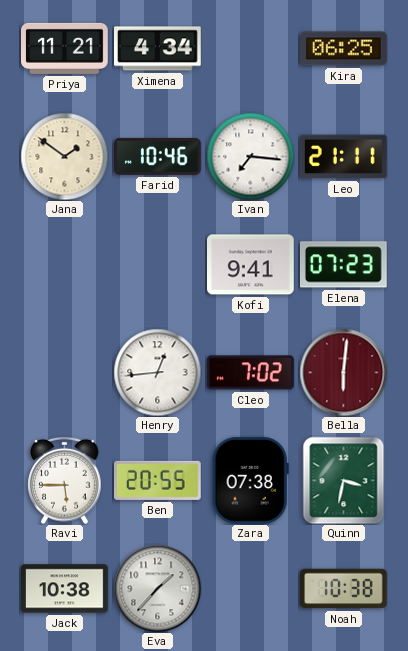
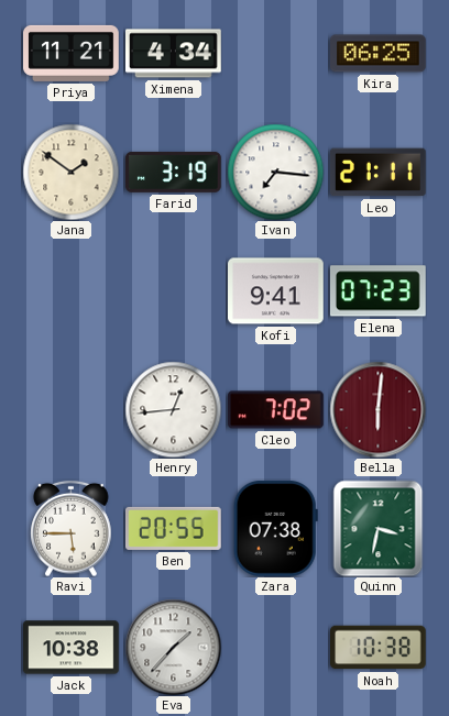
Farid: 10:46 -> 3:19 (174, 172)
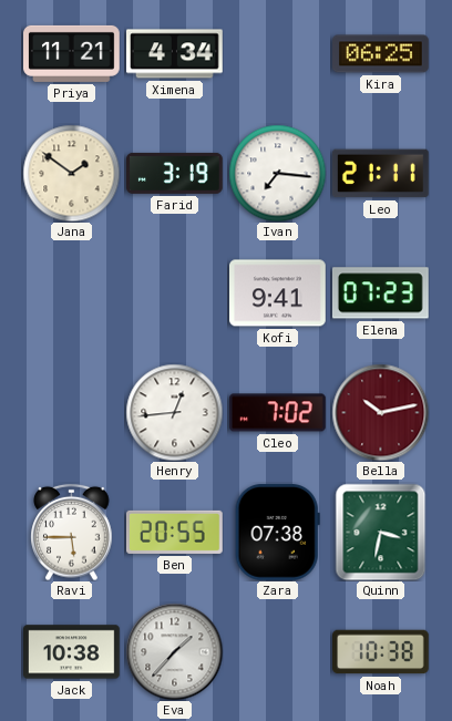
Bella: 6:01 -> 10:13 (380, 412)
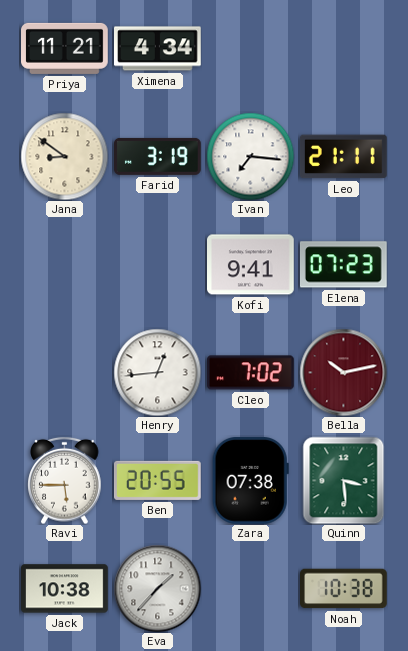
Kira: 06:25 -> none (381, 54)
Jana: 1:51 -> 8:51 (64, 156)
Quinn: 3:32 -> 3:29 (344, 480)
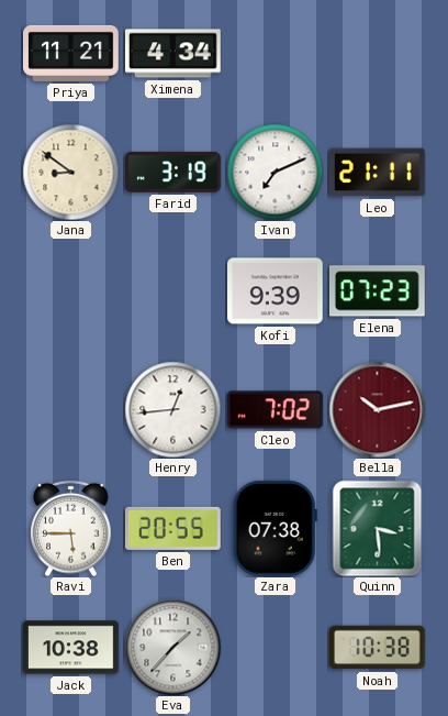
Ivan: 7:16 -> 7:11 (275, 172)
Kofi: 9:41 -> 9:39 (276, 291)
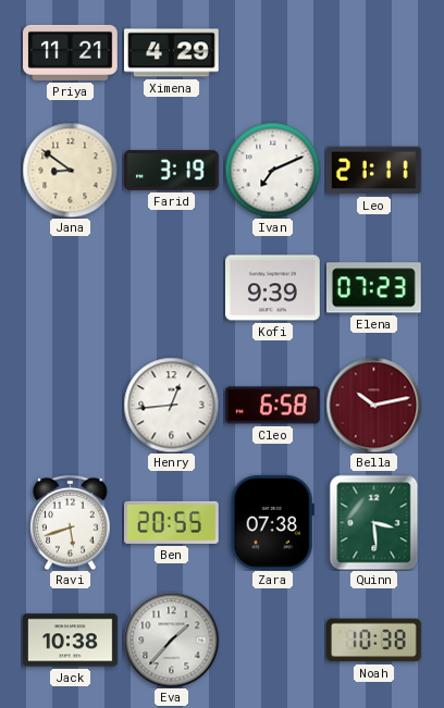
Ximena: 4:34 -> 4:29 (172, 53)
Cleo: 7:02 -> 6:58 (273, 406)
Ravi: 5:45 -> 5:42 (71, 522)
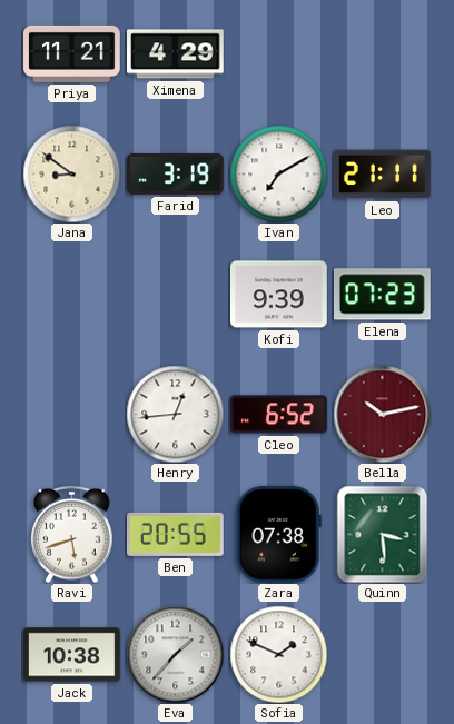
Ivan: 7:11 -> 7:10 (278, 173)
Cleo: 6:58 -> 6:52 (279, 415)
Sofia: none -> 1:49 (278, 654)
Noah: 10:38 -> none (374, 641)
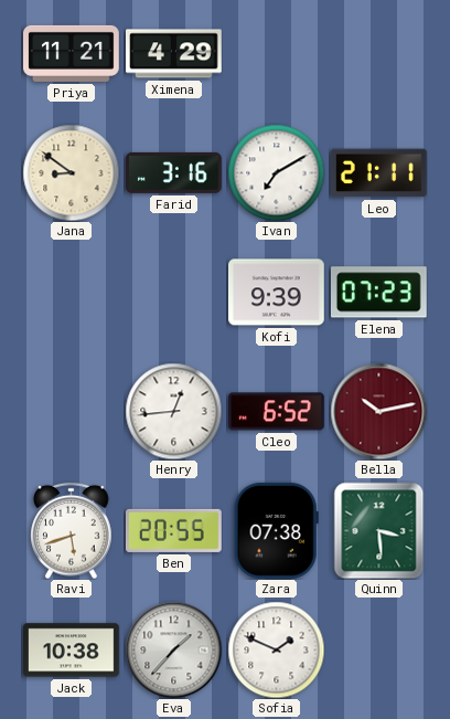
Farid: 3:19 -> 3:16 (174, 172)
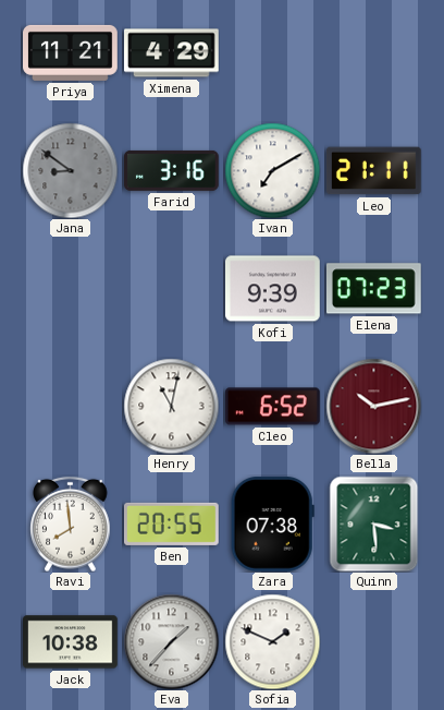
Jana dial: cream -> grey (70, 170)
Henry: 12:44 -> 11:02 (171, 406)
Ravi: 5:42 -> 7:59 (71, 524)
